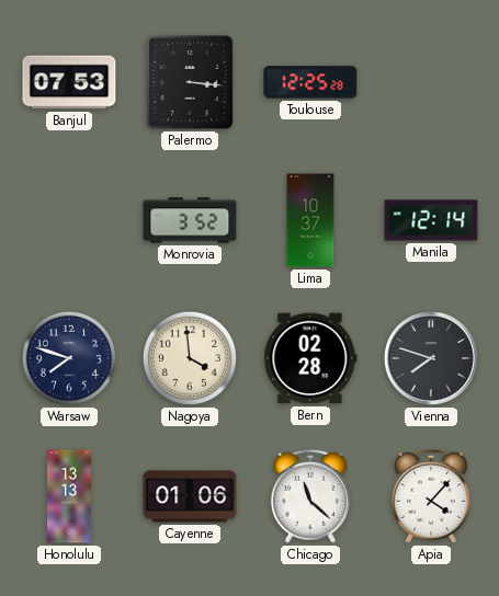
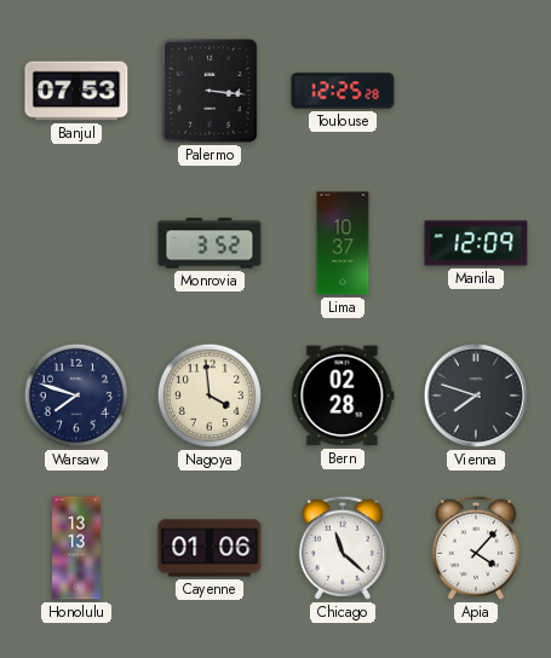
Manila: 12:14 -> 12:09 (476, 243)
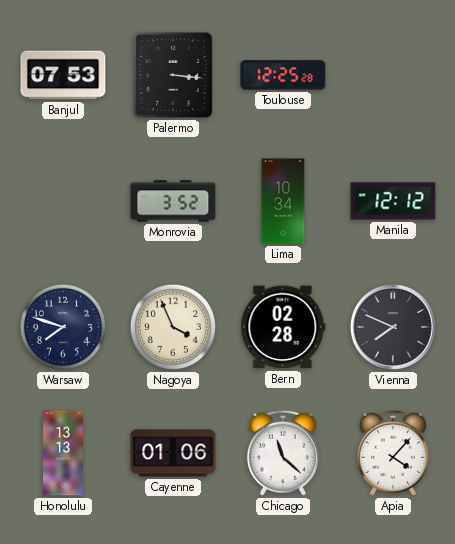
Lima: 10:37 -> 10:34 (283, 201)
Manila: 12:09 -> 12:12 (393, 201)
Nagoya: 3:59 -> 3:56 (173, 327)
Vienna: 7:48 -> 7:49 (393, 327)
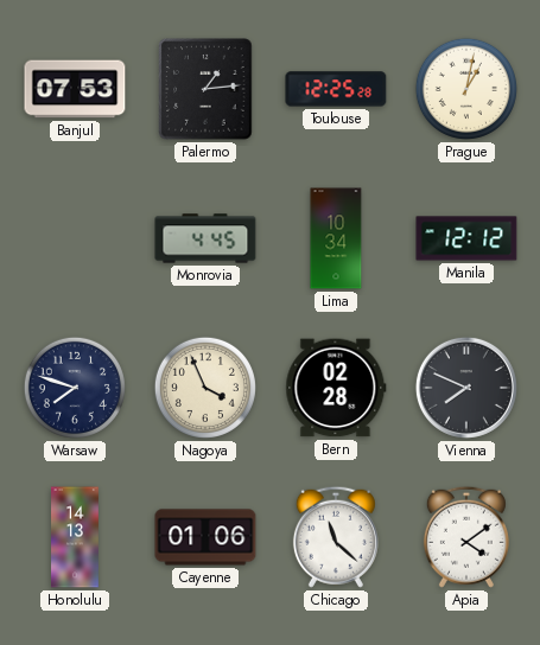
Palermo: 3:16 -> 1:14 (205, 89)
Prague: none -> 1:02 (466, 89)
Monrovia: 3:52 -> 4:45 (205, 238)
Honolulu: 13:13 -> 14:13 (76, 537)
Apia: 4:07 -> 4:09 (466, 537)
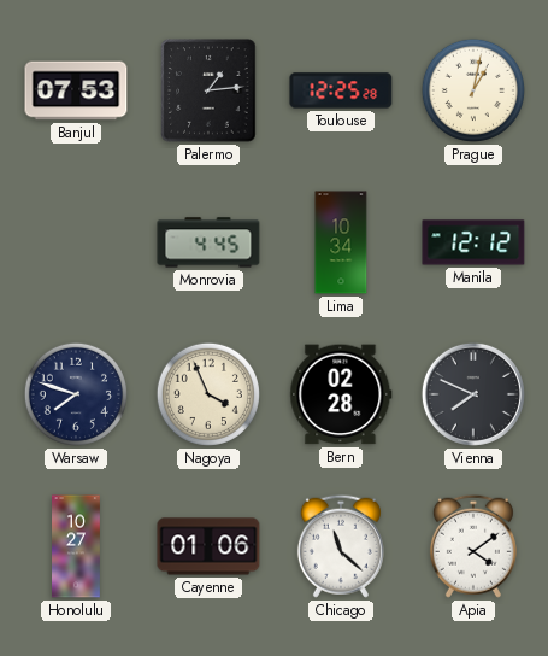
Honolulu: 14:13 -> 10:27 (77, 546)
